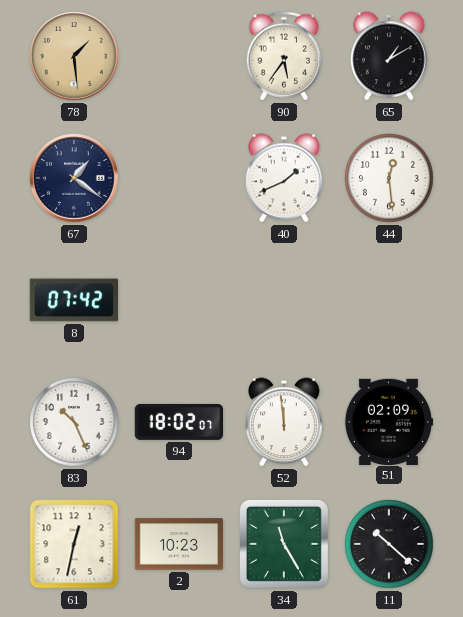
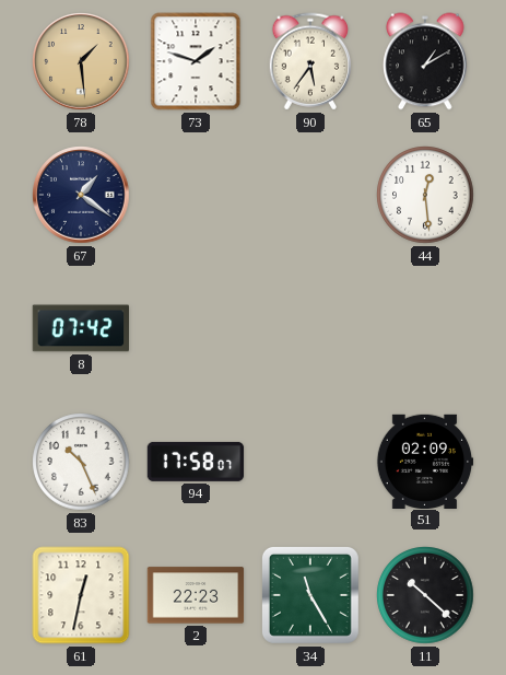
73: none -> 1:48 (196, 61)
40: 1:41 -> none (284, 178)
94: 18:02 -> 17:58 (196, 462)
52: 11:59 -> none (284, 422)
2: 10:23 -> 22:23 (196, 595)
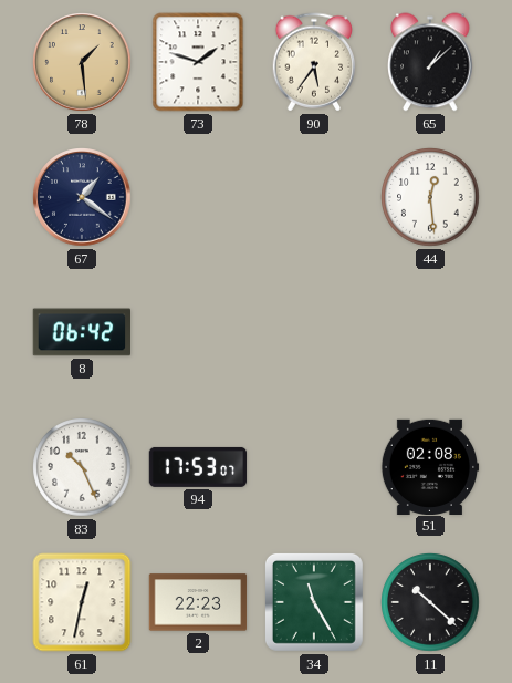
65: 1:10 -> 1:08 (430, 62)
8: 07:42 -> 06:42 (81, 332)
94: 17:58 -> 17:53 (198, 467)
51: 02:09 -> 02:08 (430, 466)
